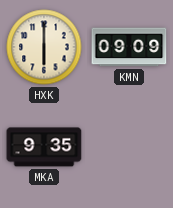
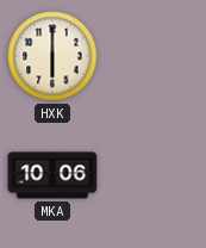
KMN: 09:09 -> none (129, 47)
MKA: 9:35 -> 10:06 (52, 175)
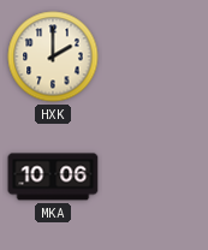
HXK: 6:00 -> 2:00 (53, 56)
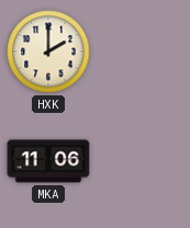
MKA: 10:06 -> 11:06 (48, 161)
